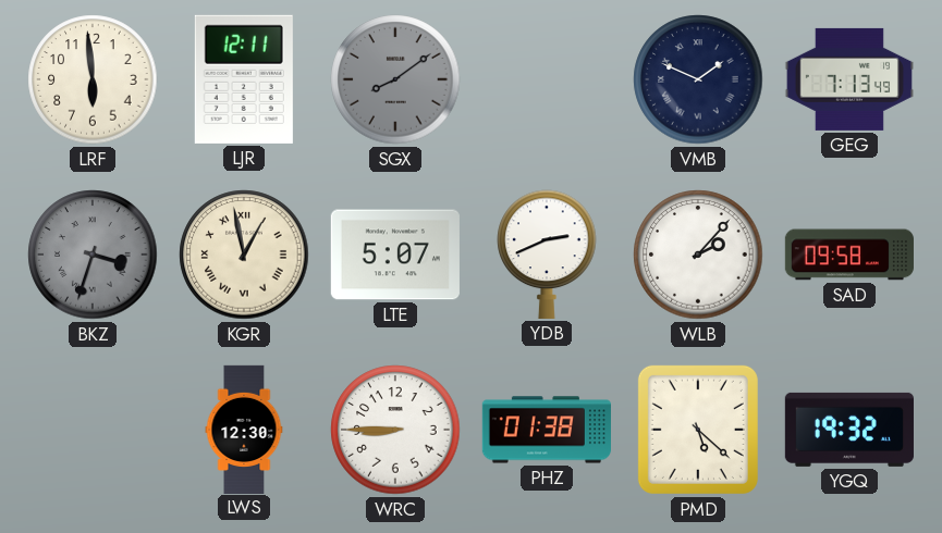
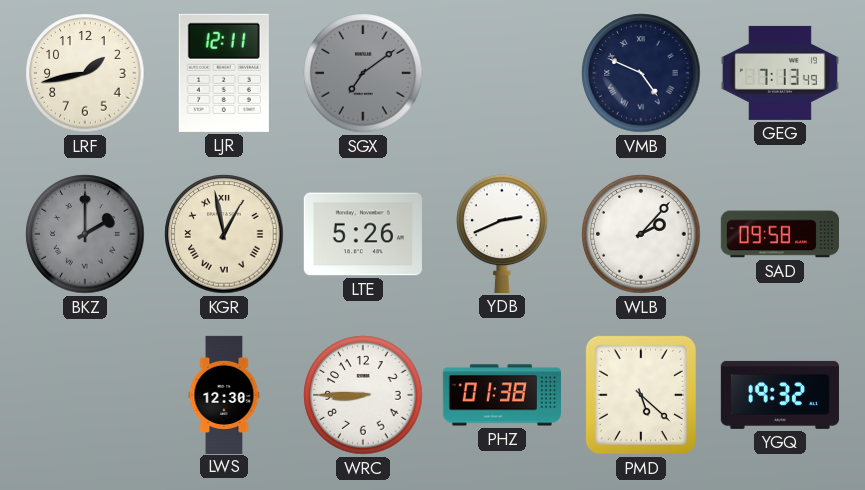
LRF: 5:59 -> 1:43 (85, 73)
SGX: 8:09 -> 7:09 (363, 73)
VMB: 1:49 -> 4:49 (641, 73)
BKZ: 3:33 -> 2:00 (85, 234)
LTE: 5:07 -> 5:26 (363, 234)
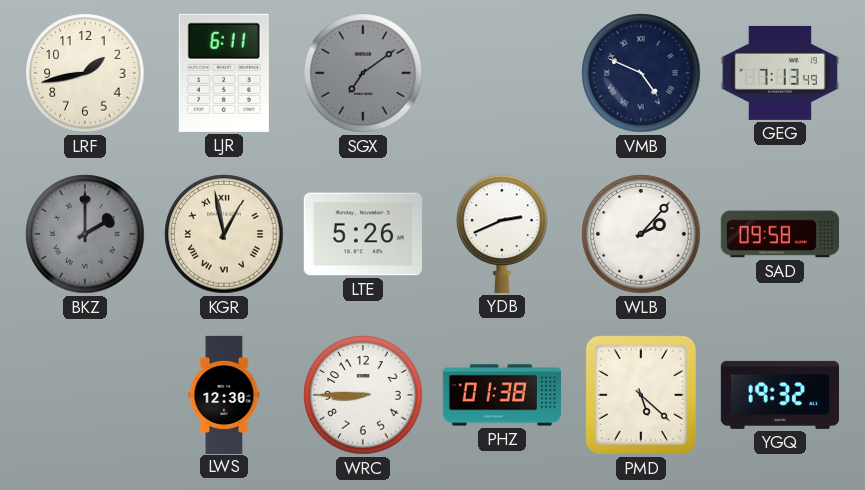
LJR: 12:11 -> 6:11 (224, 73)
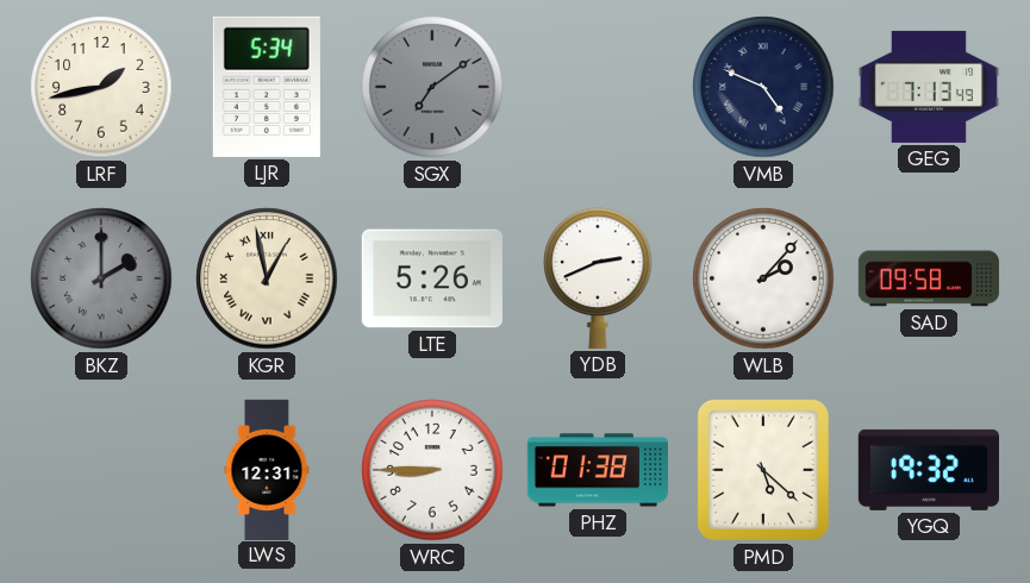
LJR: 6:11 -> 5:34 (267, 87)
LWS: 12:30 -> 12:31 (267, 469)
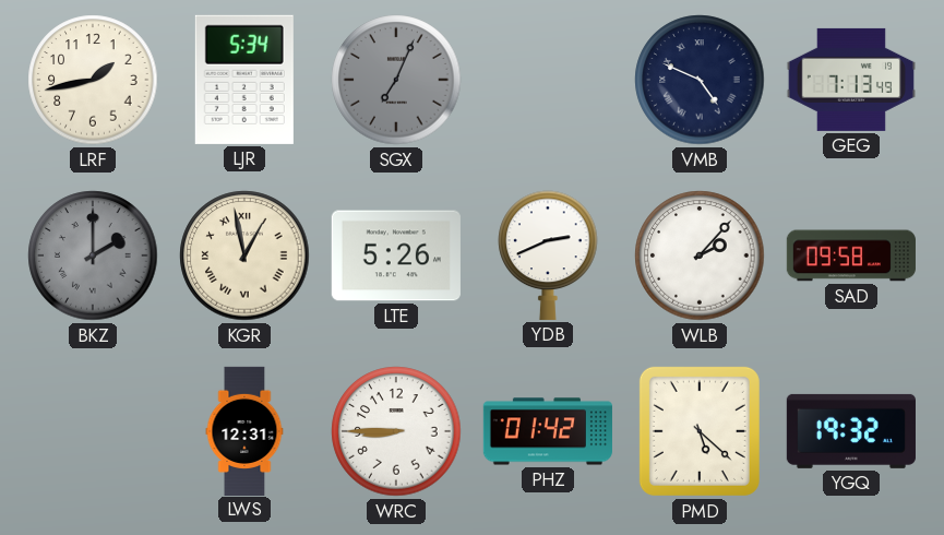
SGX: 7:09 -> 7:04 (396, 80)
PHZ: 01:38 -> 01:42 (548, 431)
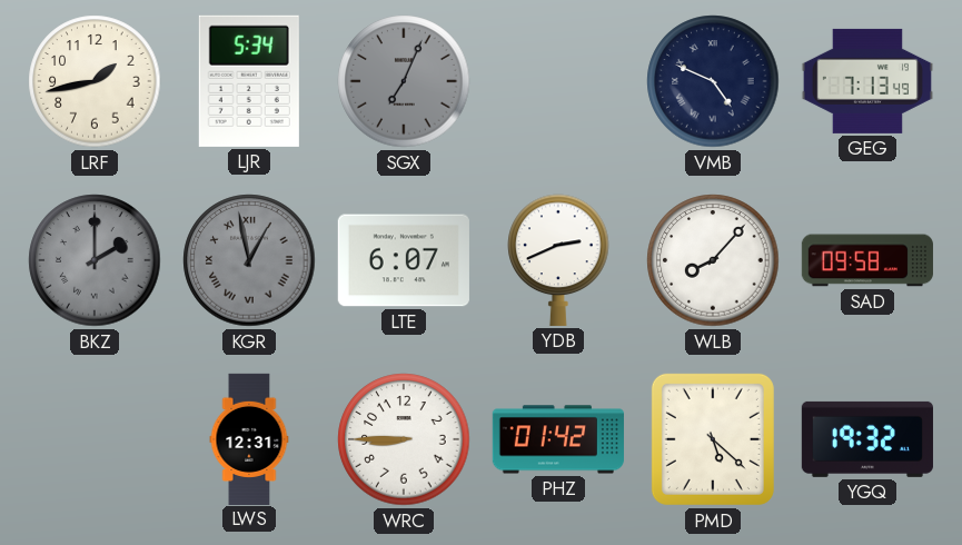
KGR dial: cream -> grey (249, 260)
LTE: 5:26 -> 6:07 (404, 260)
WLB: 2:07 -> 8:07 (713, 260)
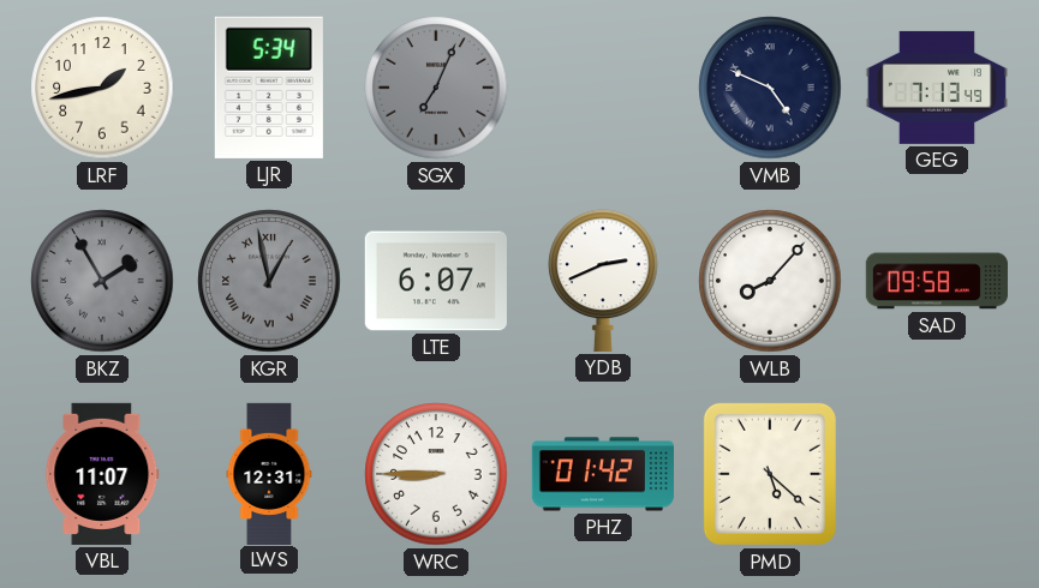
BKZ: 2:00 -> 1:55 (102, 281)
VBL: none -> 11:07 (102, 474)
YGQ: 19:32 -> none (867, 439)
